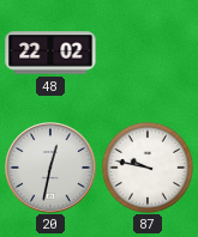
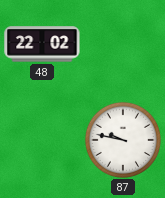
20: 12:32 -> none (50, 168)
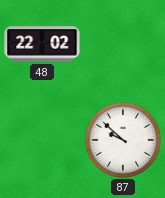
87: 9:47 -> 9:52 (123, 140)
